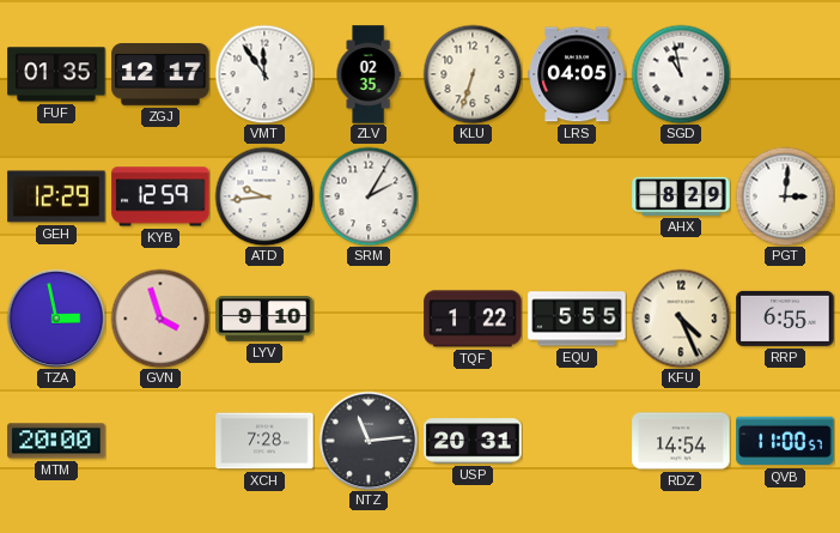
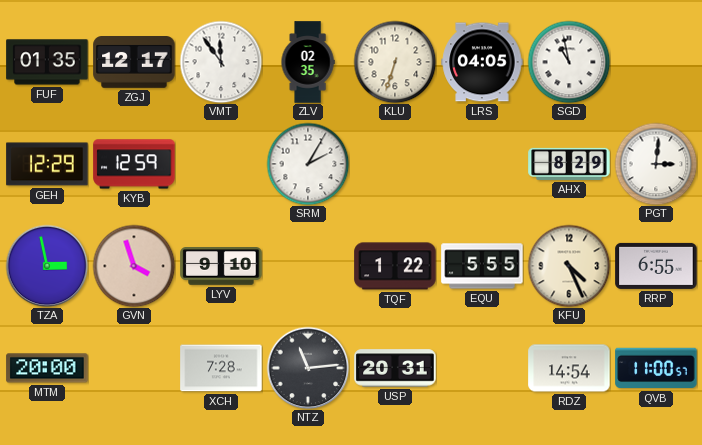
ATD: 9:44 -> none (264, 196)
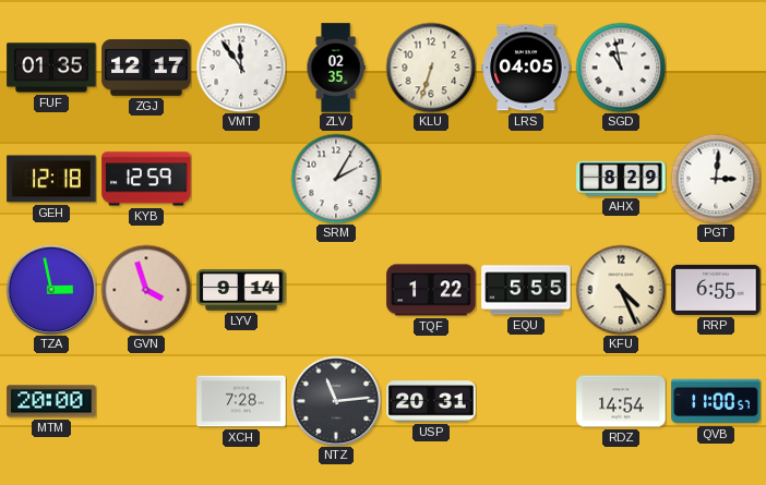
GEH: 12:29 -> 12:18 (51, 179)
LYV: 9:10 -> 9:14 (241, 291)
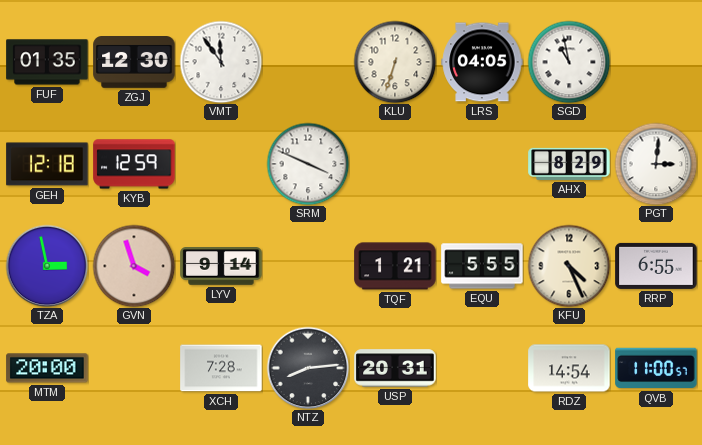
ZGJ: 12:17 -> 12:30 (134, 63)
ZLV: 02:35 -> none (336, 68)
SRM: 2:05 -> 3:49 (308, 164)
TQF: 1:22 -> 1:21 (395, 266)
NTZ: 11:14 -> 8:14 (308, 368)
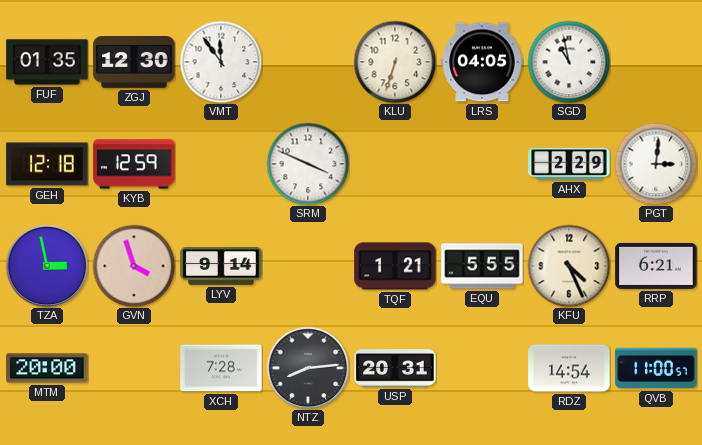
AHX: 8:29 -> 2:29 (569, 164)
RRP: 6:55 -> 6:21 (656, 266)
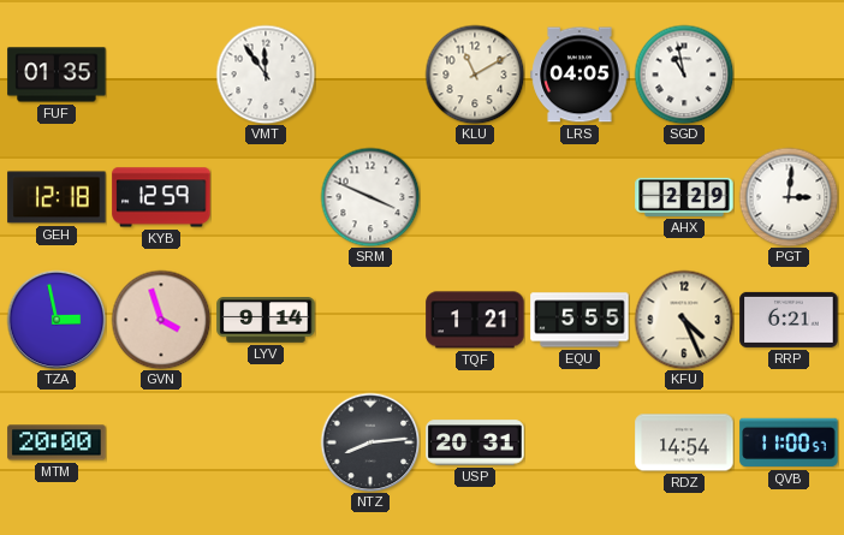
ZGJ: 12:30 -> none (134, 63)
KLU: 6:33 -> 11:10 (475, 75)
XCH: 7:28 -> none (221, 368)
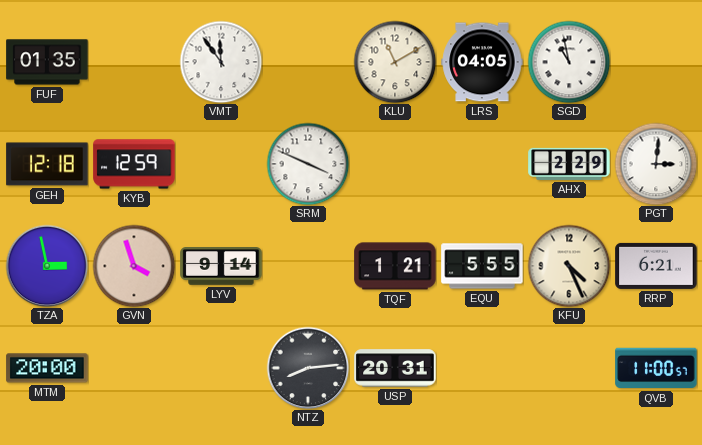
RDZ: 14:54 -> none (684, 442)
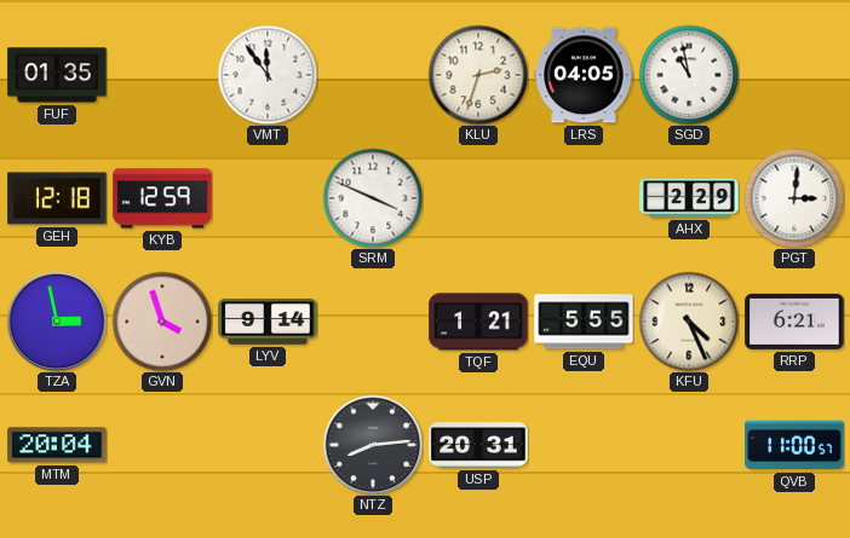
KLU: 11:10 -> 2:33 (478, 75)
MTM: 20:00 -> 20:04 (57, 445)
